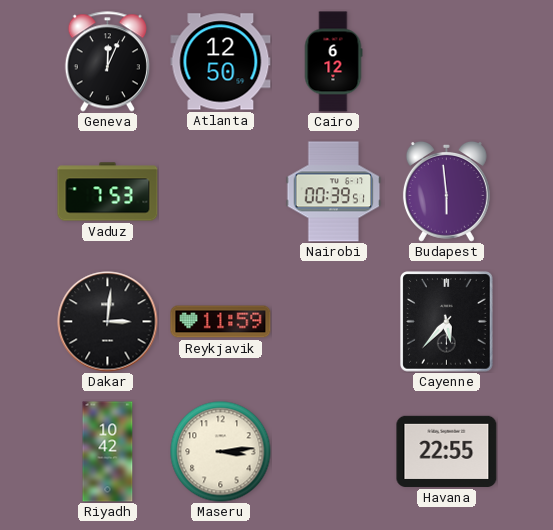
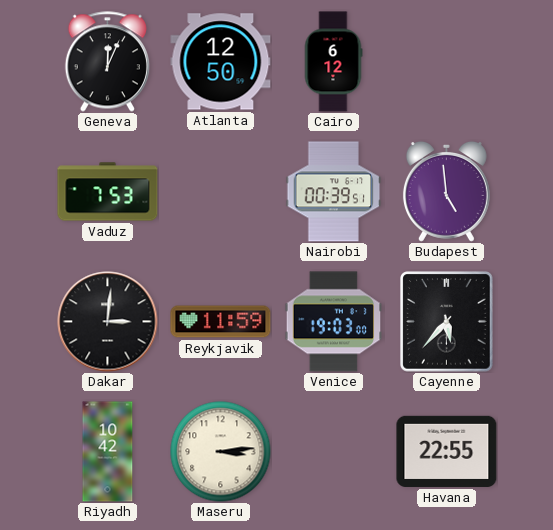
Budapest: 5:59 -> 4:59 (446, 191)
Venice: none -> 19:03 (334, 322)
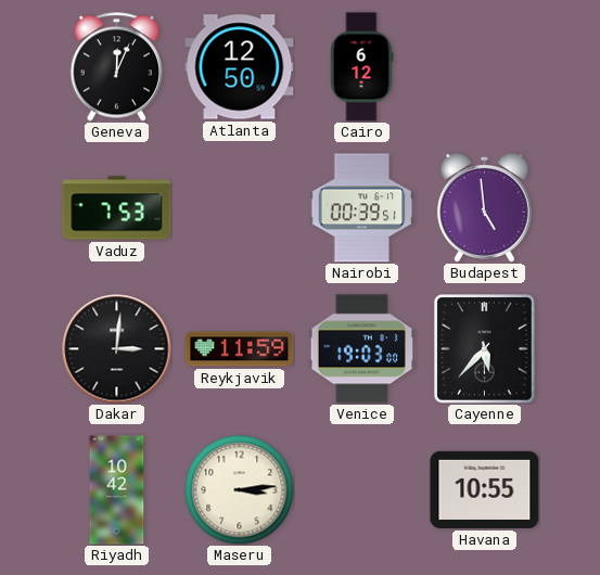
Havana: 22:55 -> 10:55 (485, 489)
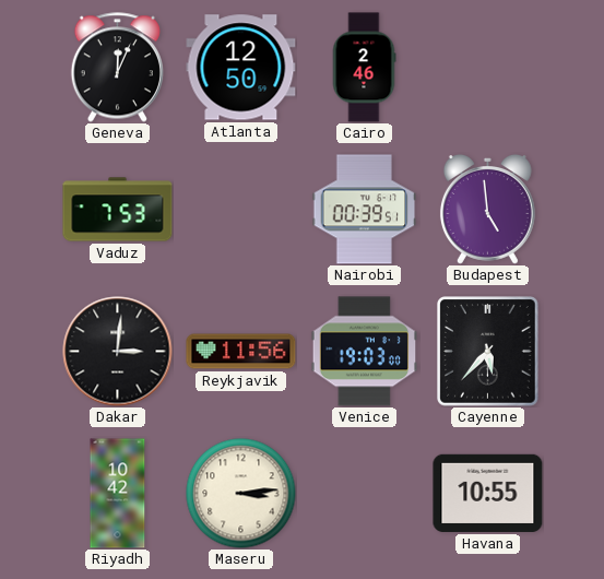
Cairo: 6:12 -> 2:46 (364, 68)
Reykjavik: 11:59 -> 11:56 (241, 352)
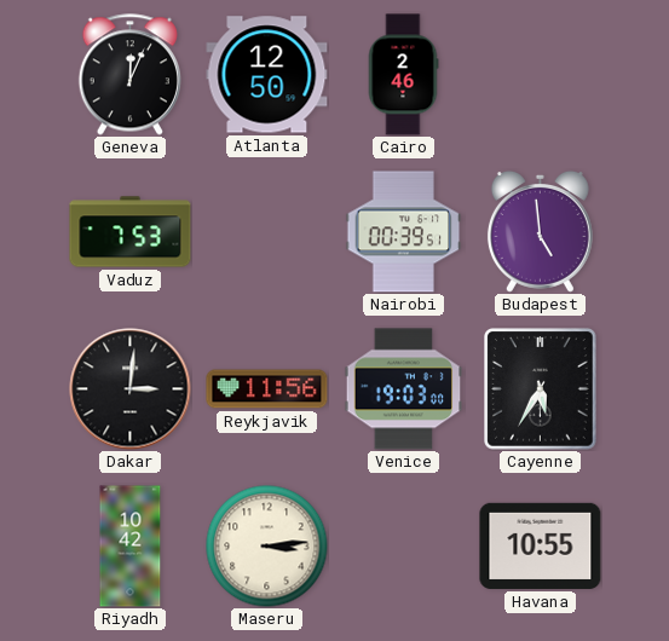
Cayenne: 5:37 -> 5:35 (541, 389)
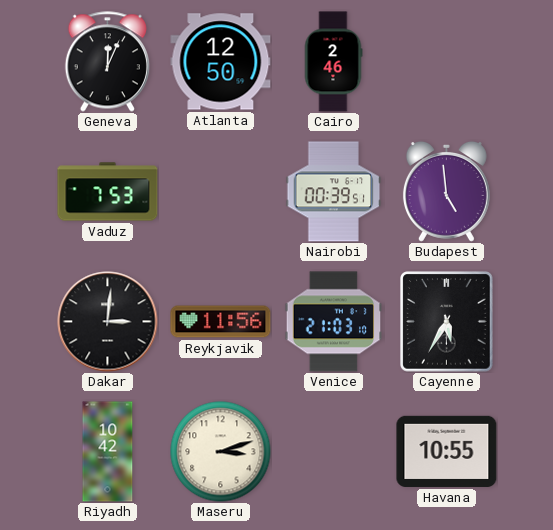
Venice: 19:03 -> 21:03 (334, 322)
Maseru: 3:14 -> 3:12 (221, 452)
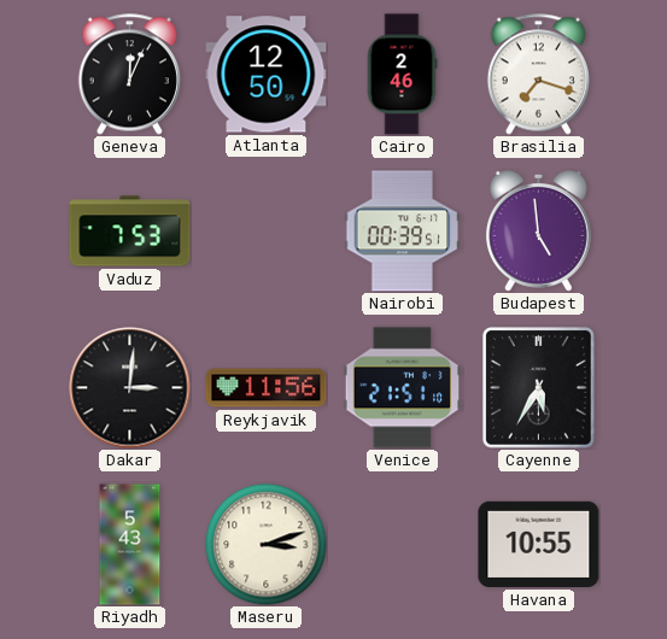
Brasilia: none -> 7:18 (538, 75)
Venice: 21:03 -> 21:51 (403, 388)
Riyadh: 10:42 -> 5:43 (130, 545)
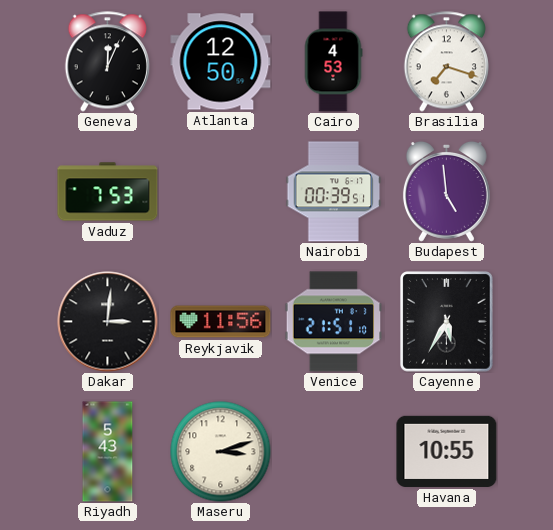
Cairo: 2:46 -> 4:53 (333, 62)
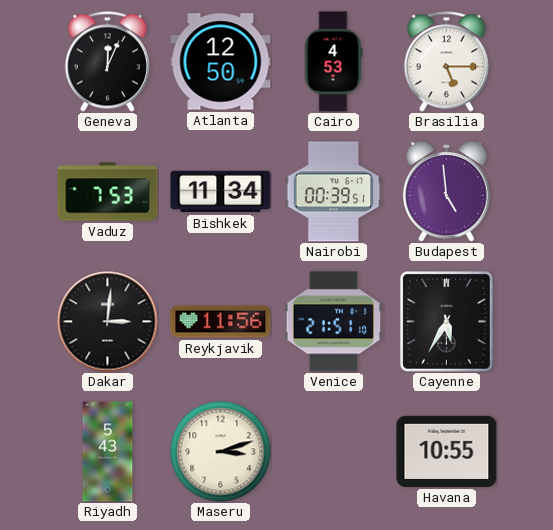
Brasilia: 7:18 -> 5:15 (446, 62)
Bishkek: none -> 11:34 (221, 192)
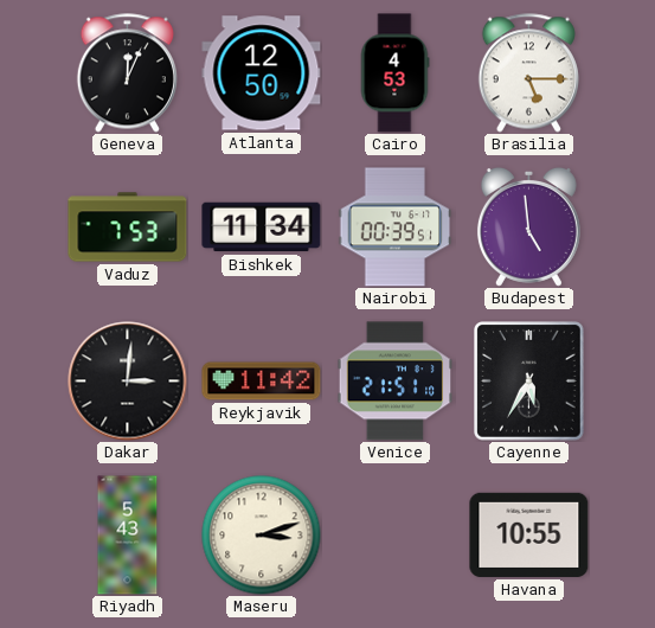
Reykjavik: 11:56 -> 11:42 (262, 382)
